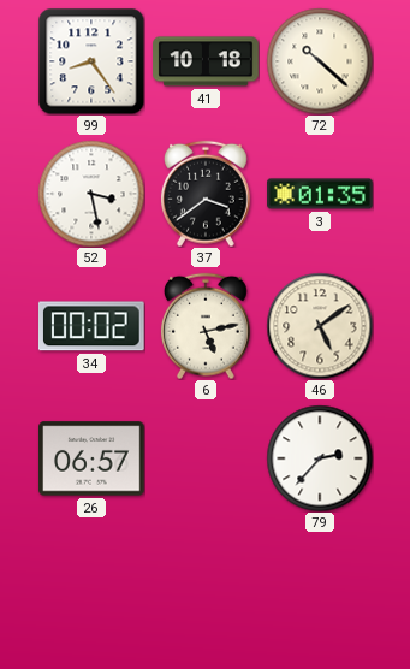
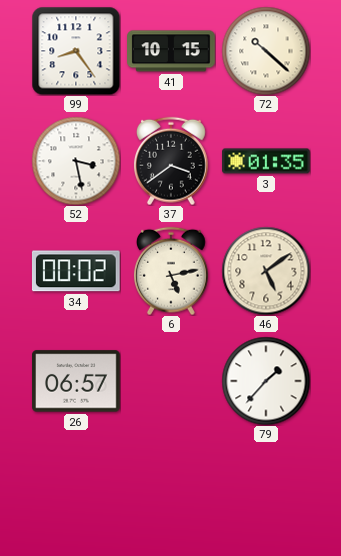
41: 10:18 -> 10:15 (171, 51)
79: 2:37 -> 1:37 (266, 381)
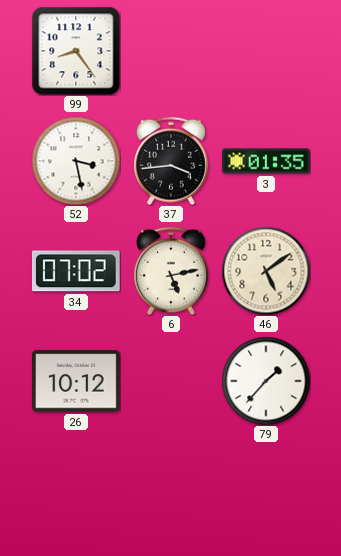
41: 10:15 -> none (171, 51)
72: 10:22 -> none (266, 51)
37: 3:39 -> 3:44 (171, 161)
34: 00:02 -> 07:02 (76, 271)
26: 06:57 -> 10:12 (76, 381)
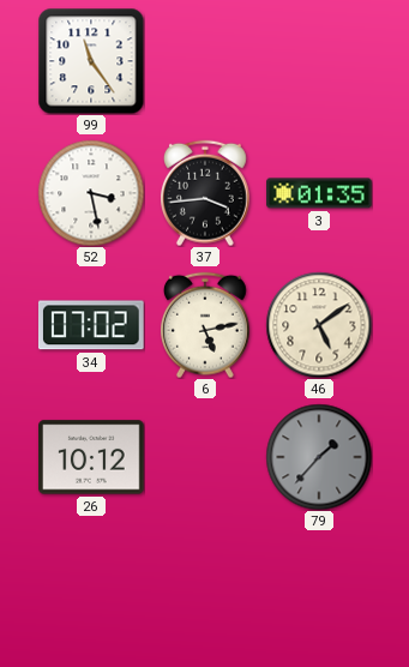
99: 8:24 -> 11:24 (91, 61)
79 dial: white -> grey (319, 457)
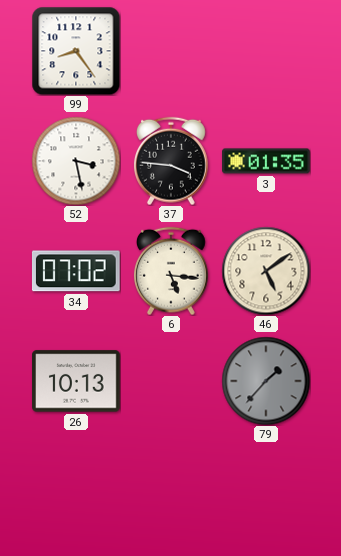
99: 11:24 -> 8:24 (76, 51)
37: 3:44 -> 3:46 (171, 161)
6: 5:13 -> 5:16 (171, 271)
26: 10:12 -> 10:13 (76, 381)
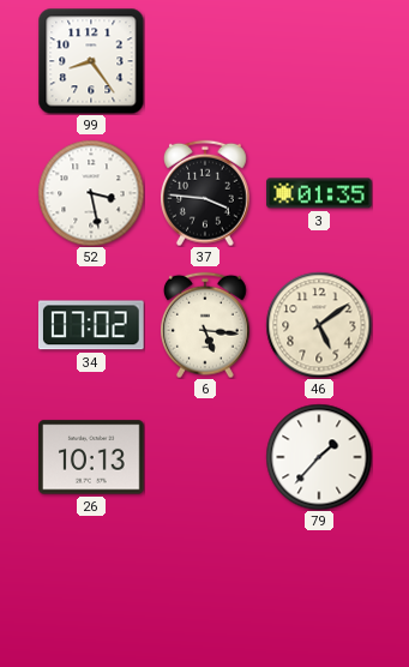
79 dial: grey -> white (319, 457)
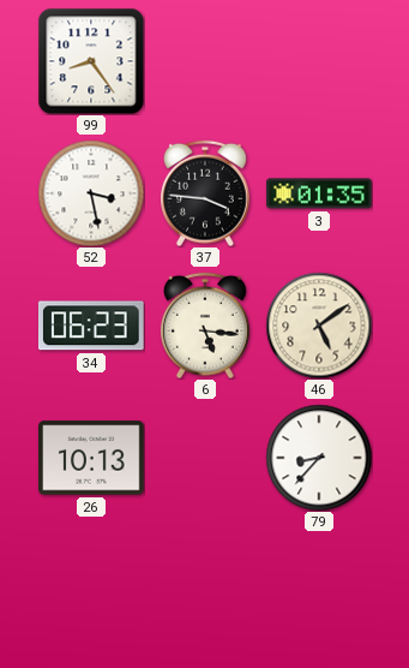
34: 07:02 -> 06:23 (91, 326)
79: 1:37 -> 8:37 (319, 458)
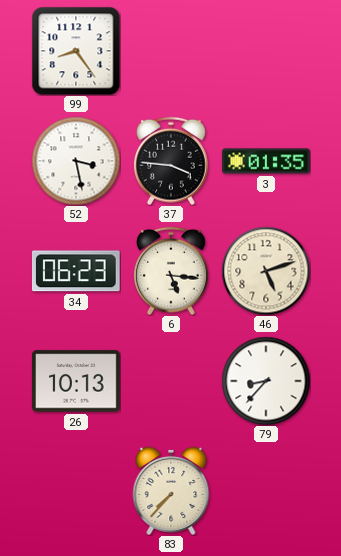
46: 5:09 -> 5:12 (266, 271)
83: none -> 7:37 (171, 491)
